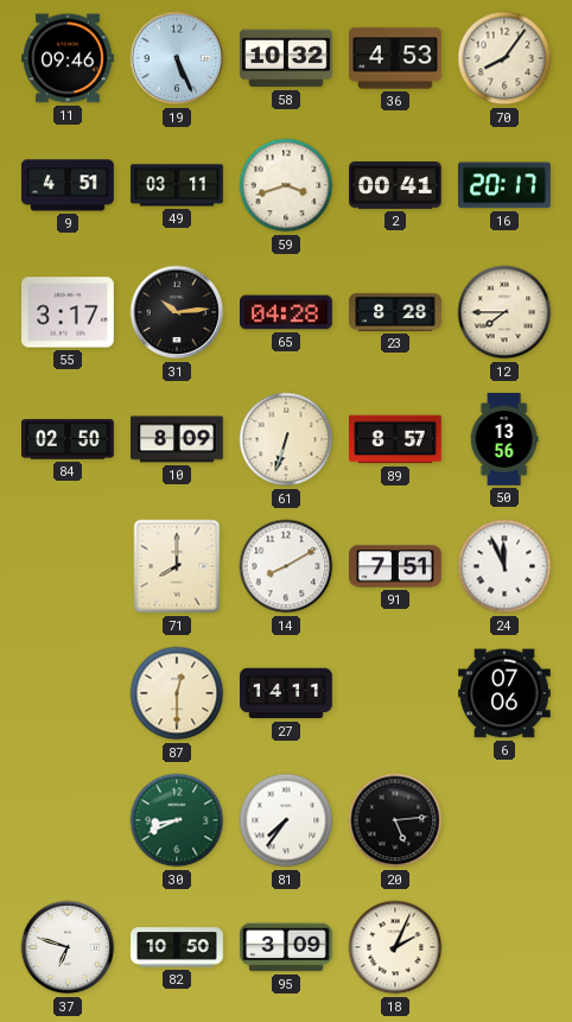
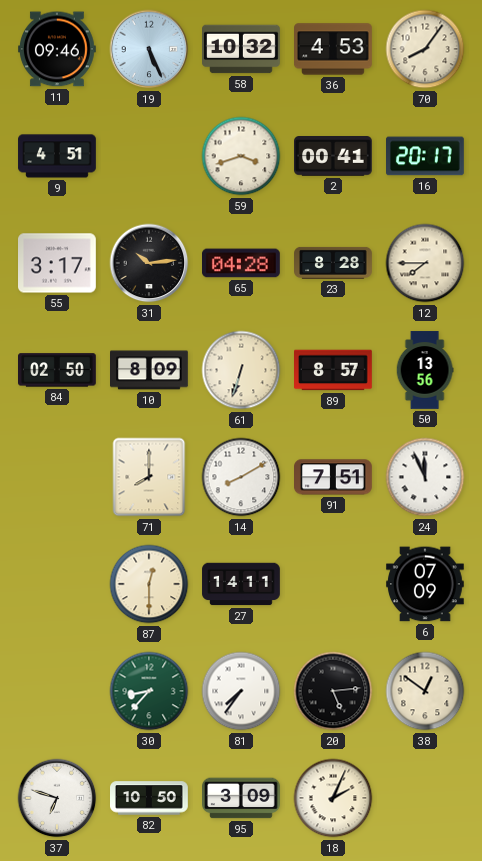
49: 03:11 -> none (177, 185)
6: 07:06 -> 07:09 (426, 584)
30: 8:41 -> 8:37 (149, 691)
38: none -> 12:51 (425, 691)
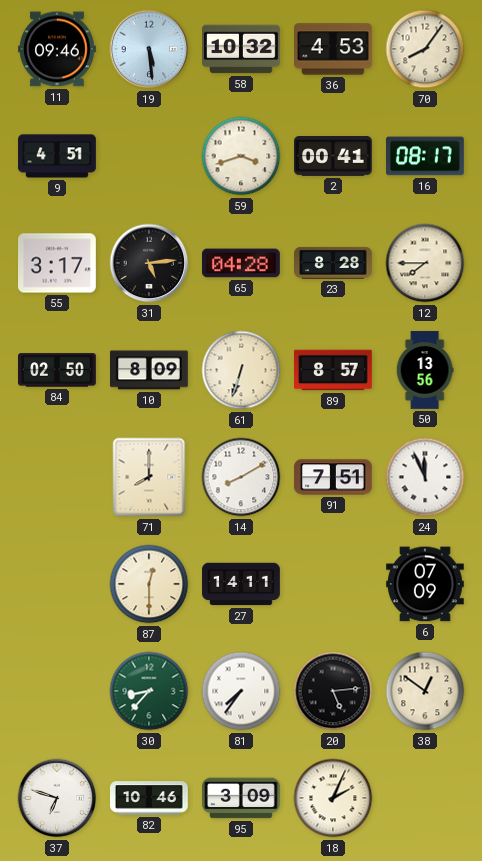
19: 5:26 -> 5:29 (149, 49)
16: 20:17 -> 08:17 (426, 156)
31: 10:14 -> 5:14 (149, 263)
82: 10:50 -> 10:46 (149, 798)
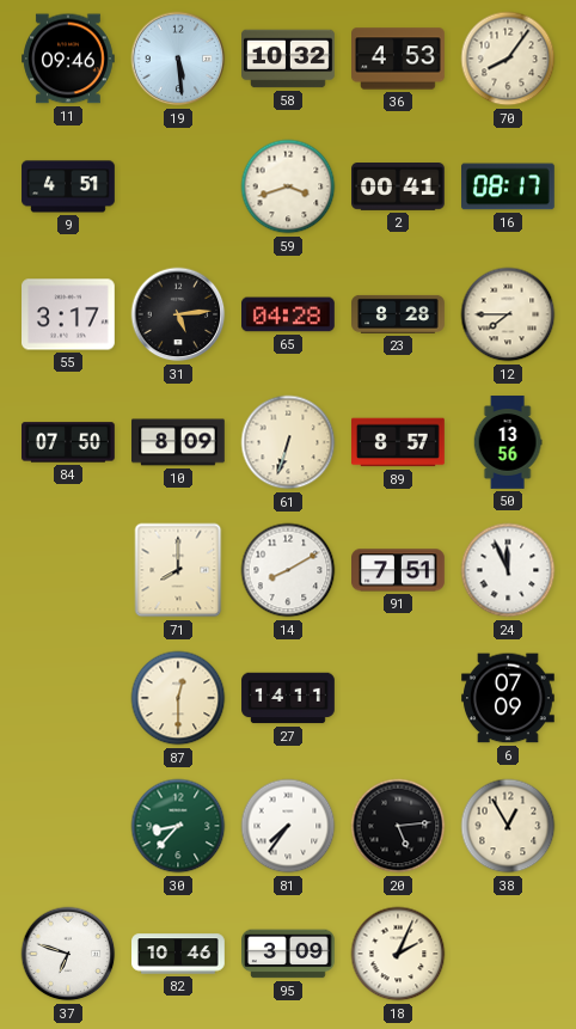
84: 02:50 -> 07:50 (69, 442)
38: 12:51 -> 12:55 (508, 826)
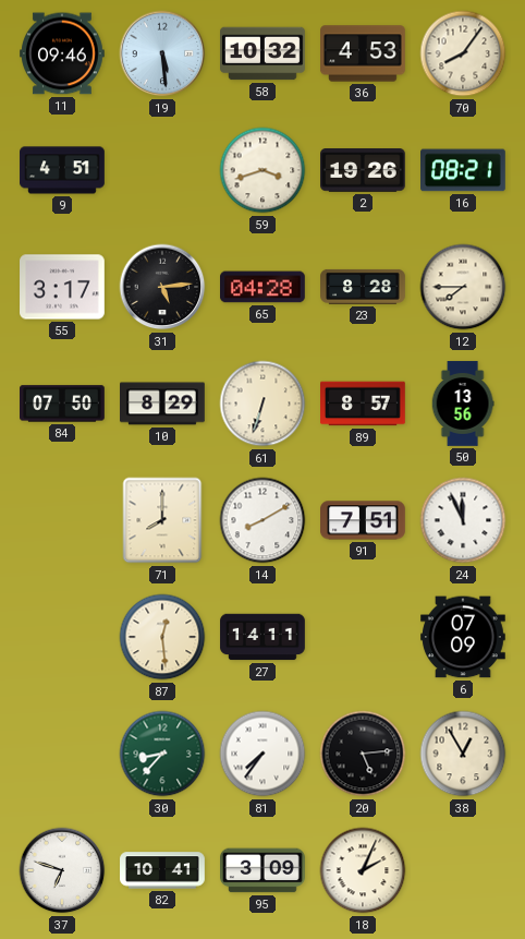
2: 00:41 -> 19:26 (364, 170)
16: 08:17 -> 08:21 (464, 170)
10: 8:09 -> 8:29 (163, 404)
87: 12:30 -> 12:29 (162, 637)
82: 10:46 -> 10:41 (162, 870)
